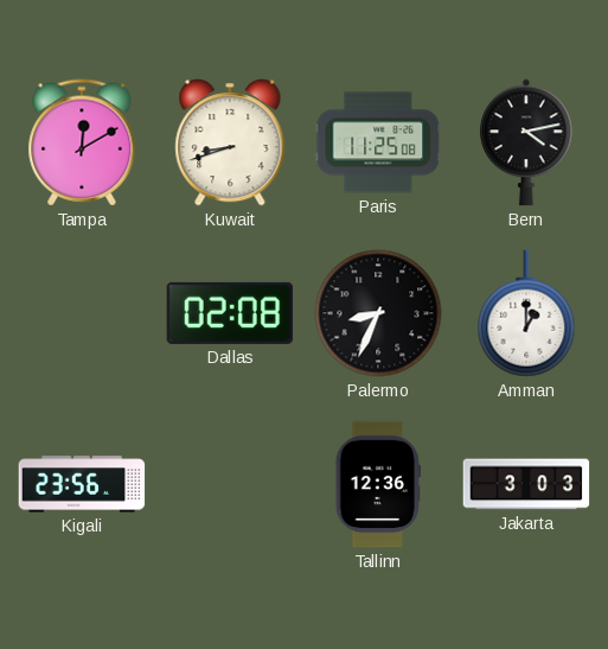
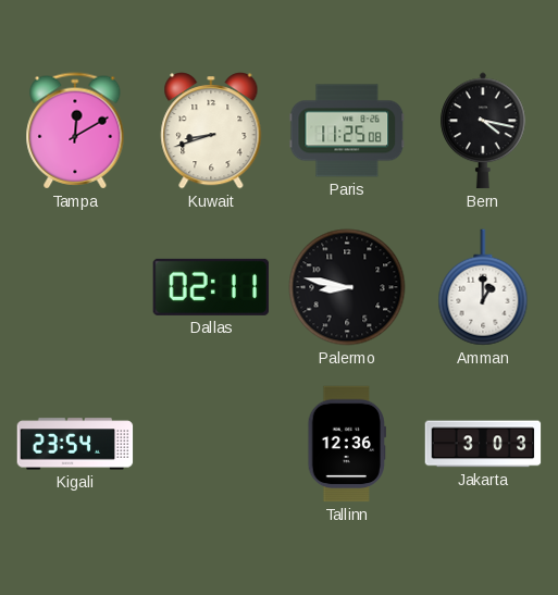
Bern: 4:13 -> 4:17 (483, 131)
Dallas: 02:08 -> 02:11 (211, 287)
Palermo: 8:34 -> 8:47 (347, 287)
Kigali: 23:56 -> 23:54 (75, 444)
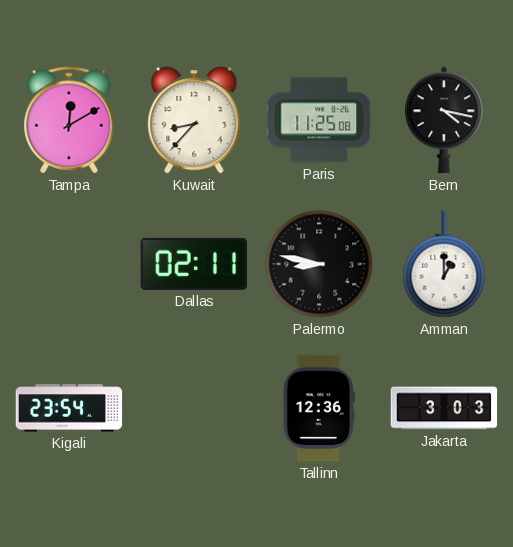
Kuwait: 8:42 -> 8:37 (194, 120)
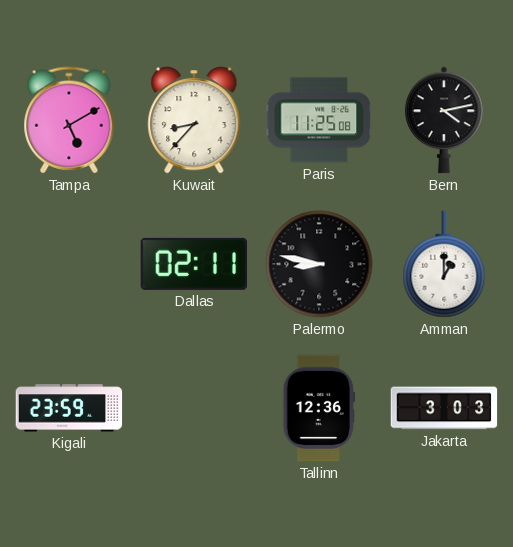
Tampa: 12:10 -> 5:10 (69, 120)
Bern: 4:17 -> 4:13 (444, 120)
Kigali: 23:54 -> 23:59 (69, 408)
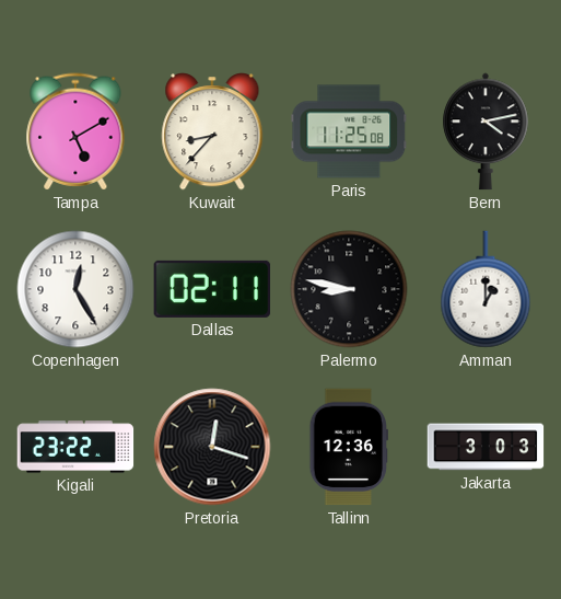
Copenhagen: none -> 12:25 (75, 289)
Kigali: 23:59 -> 23:22 (75, 447)
Pretoria: none -> 12:18 (212, 447)
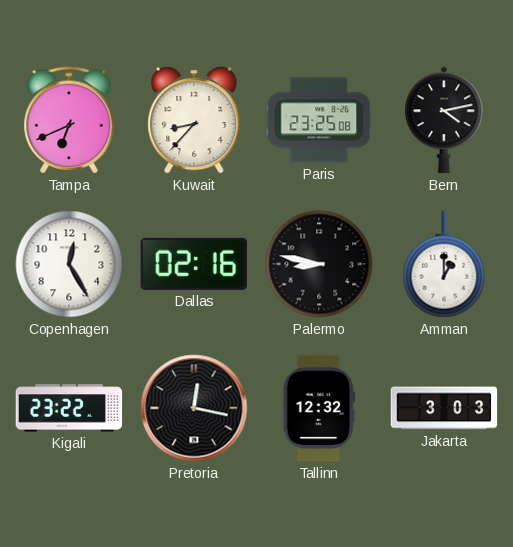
Tampa: 5:10 -> 6:41 (69, 120)
Paris: 11:25 -> 23:25 (319, 120)
Dallas: 02:11 -> 02:16 (194, 264)
Pretoria: 12:18 -> 12:17 (194, 408)
Tallinn: 12:36 -> 12:32 (318, 408)
